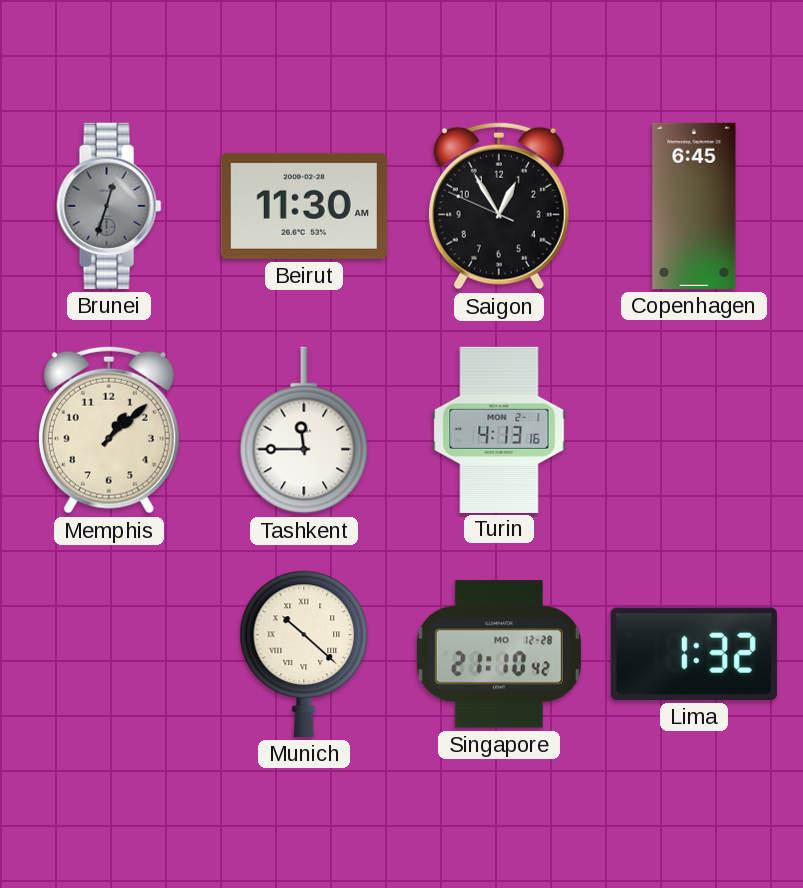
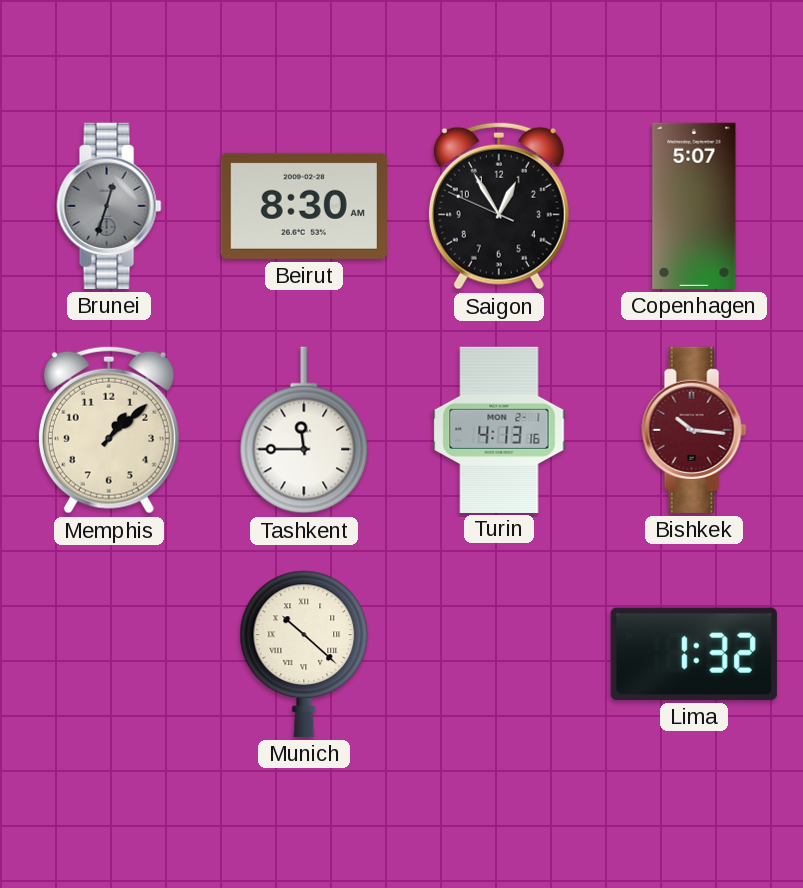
Beirut: 11:30 -> 8:30 (304, 206)
Copenhagen: 6:45 -> 5:07 (694, 206)
Bishkek: none -> 10:16 (694, 430)
Singapore: 21:10 -> none (499, 654)
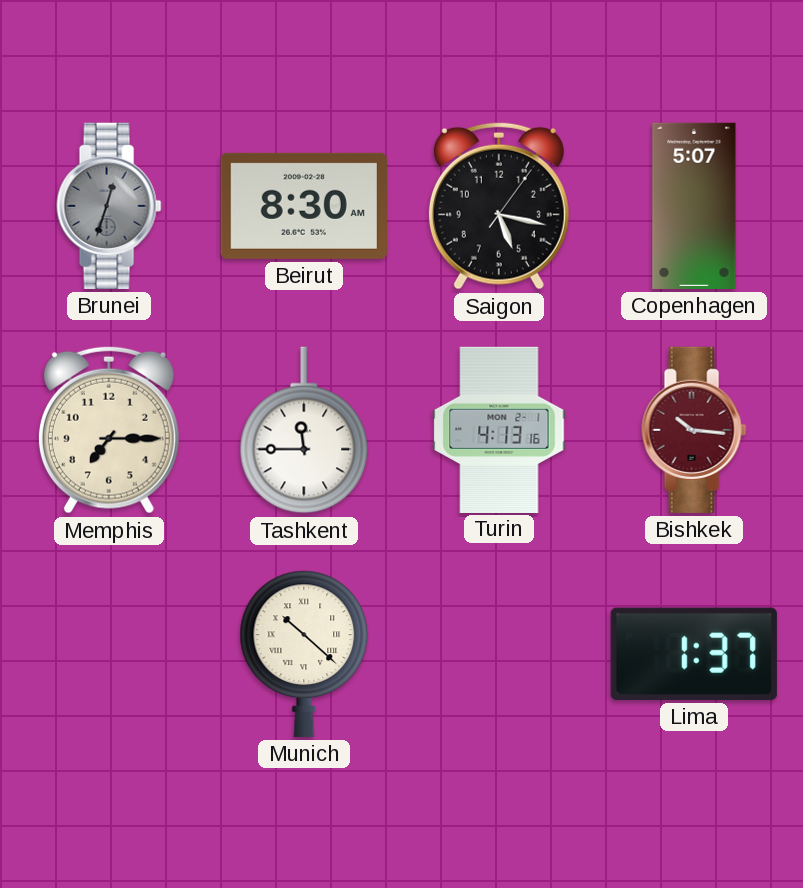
Saigon: 12:54 -> 5:17 (499, 206)
Memphis: 1:08 -> 7:15 (109, 430)
Lima: 1:32 -> 1:37 (694, 654)
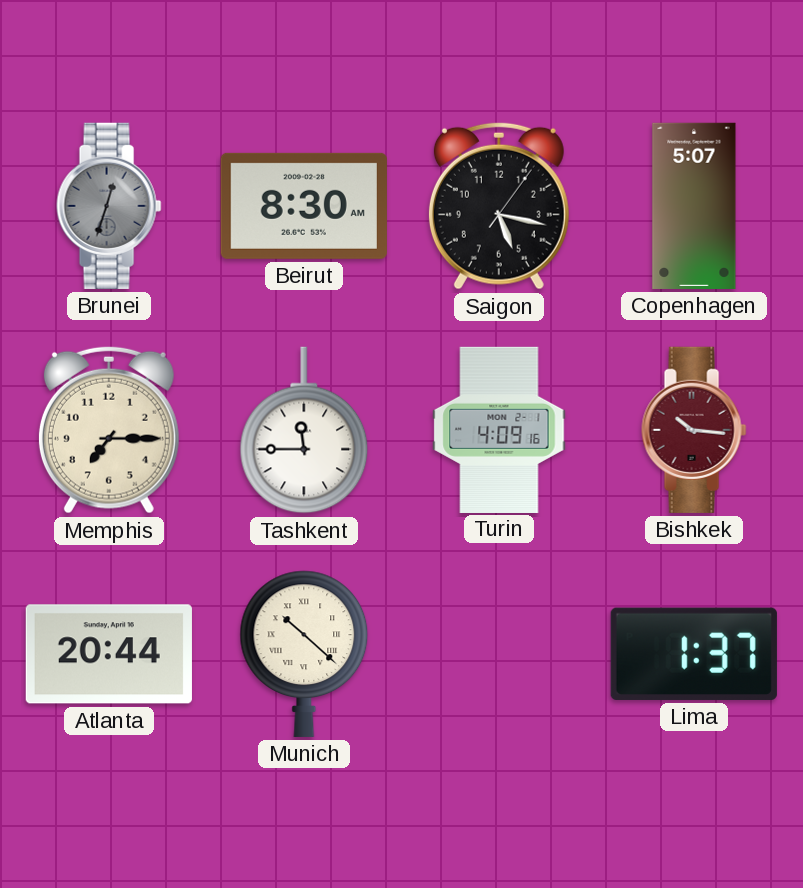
Turin: 4:13 -> 4:09 (499, 429)
Atlanta: none -> 20:44 (109, 654)
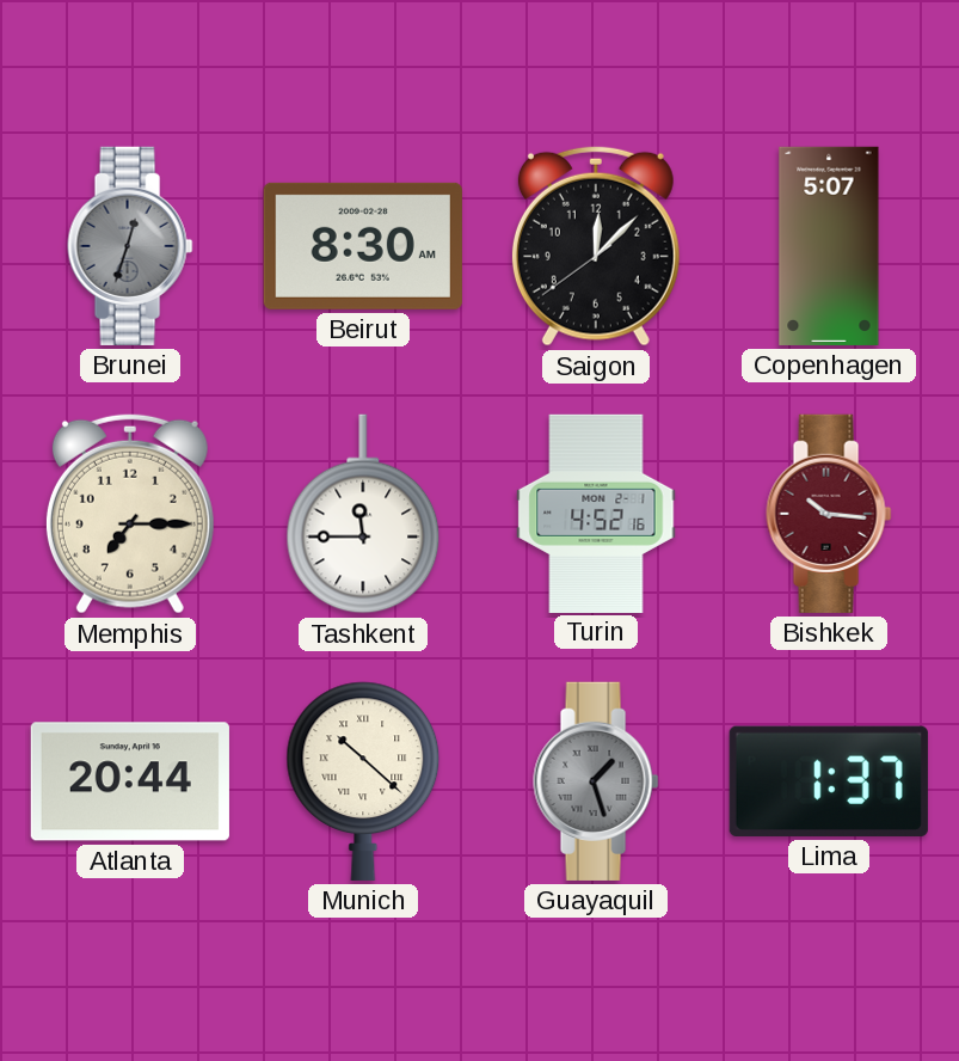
Saigon: 5:17 -> 12:07 (596, 246)
Turin: 4:09 -> 4:52 (596, 513)
Guayaquil: none -> 1:27 (596, 781)
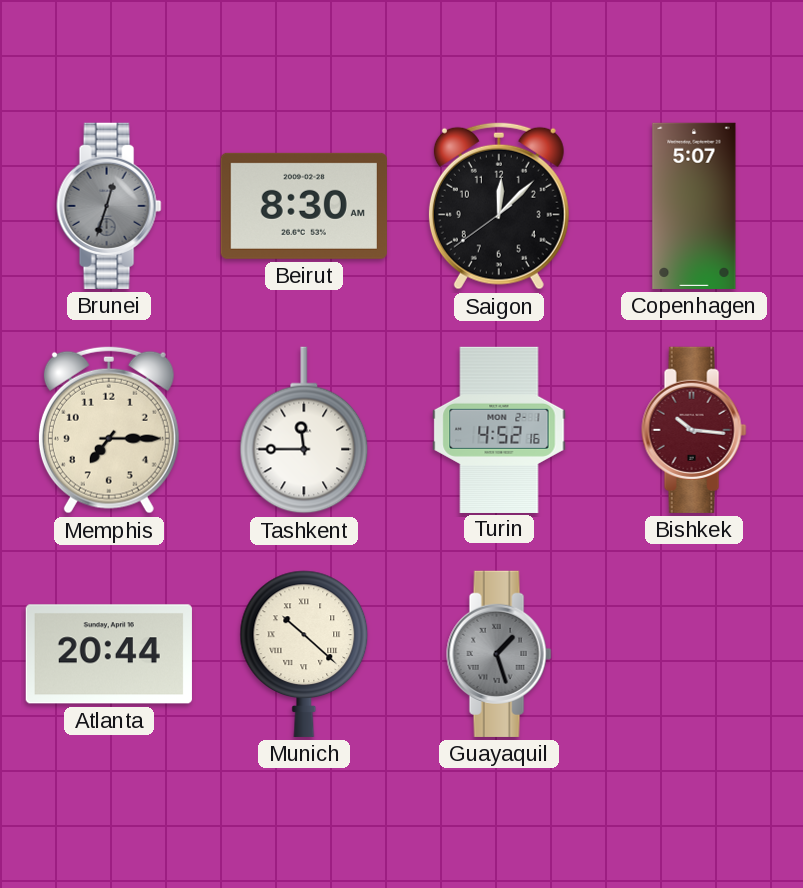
Lima: 1:37 -> none (829, 781)
